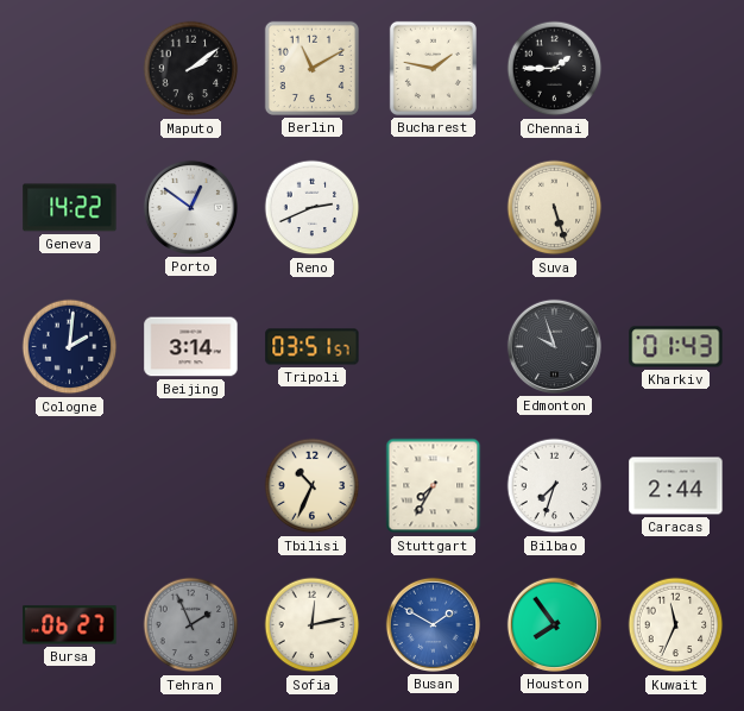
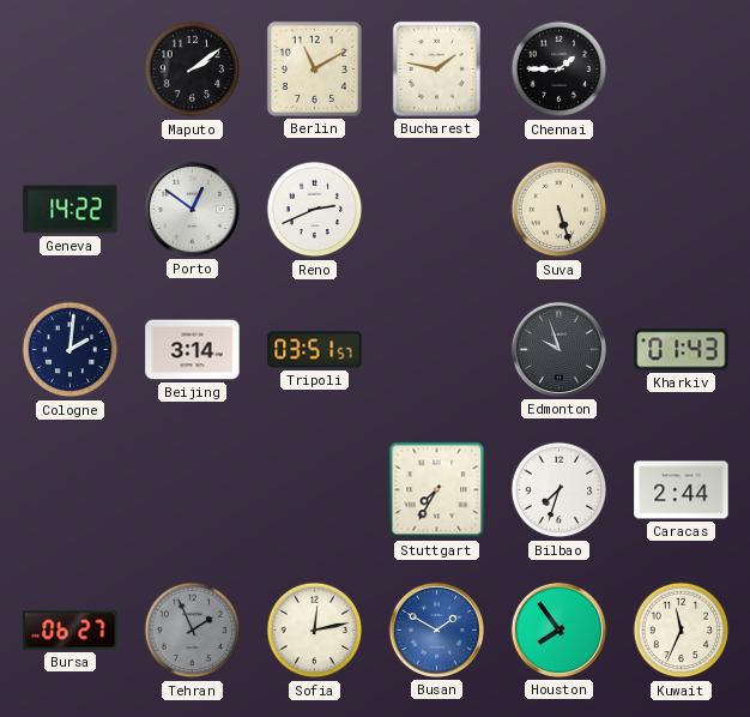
Tbilisi: 10:34 -> none (313, 486)
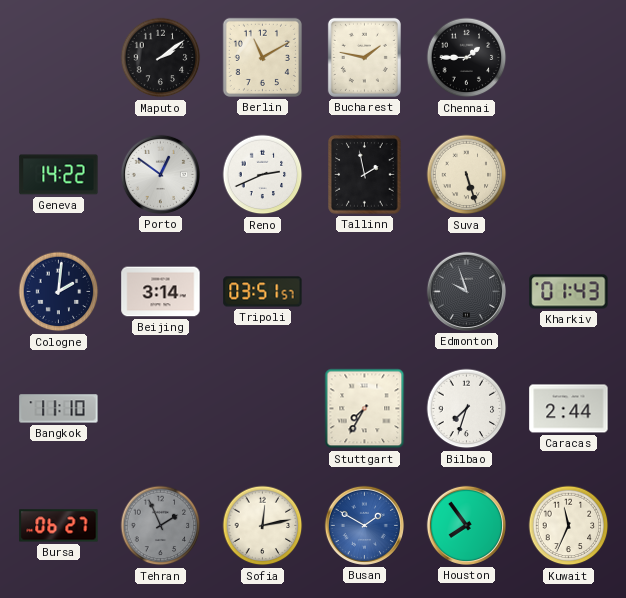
Tallinn: none -> 1:58 (365, 175)
Bangkok: none -> 11:10 (59, 409)
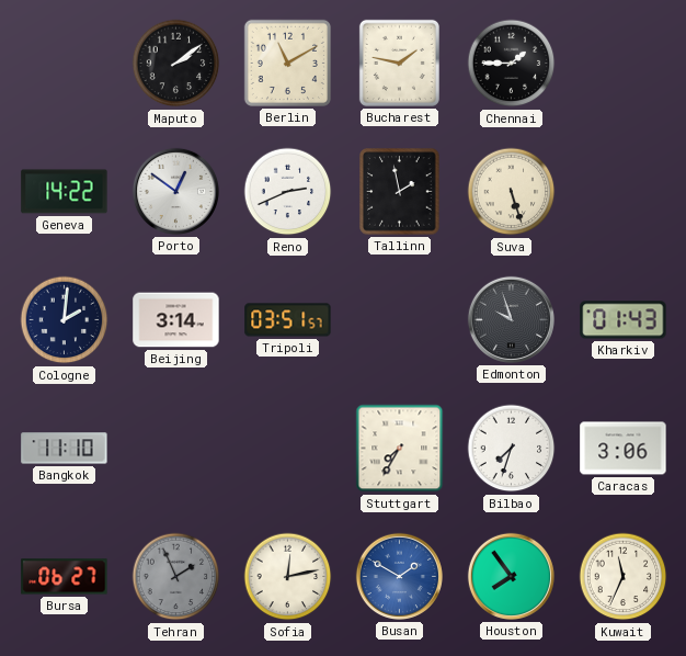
Caracas: 2:44 -> 3:06 (624, 449)
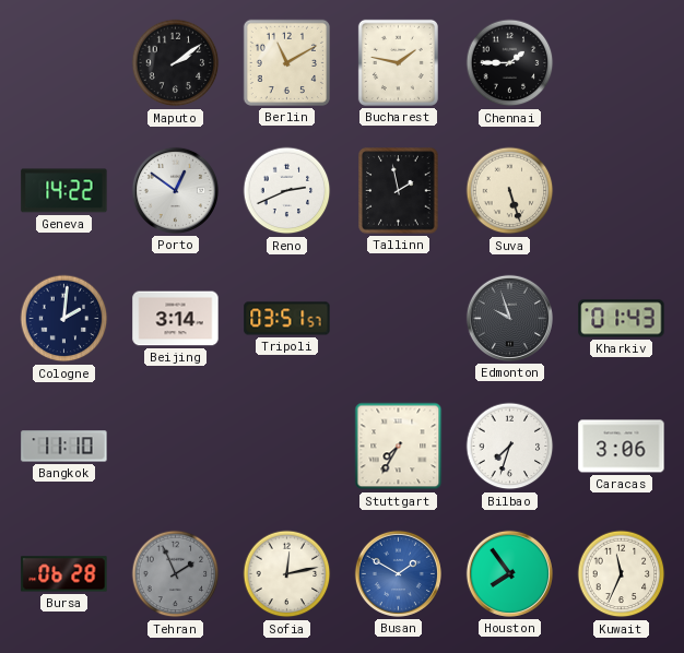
Bursa: 06:27 -> 06:28 (64, 574)
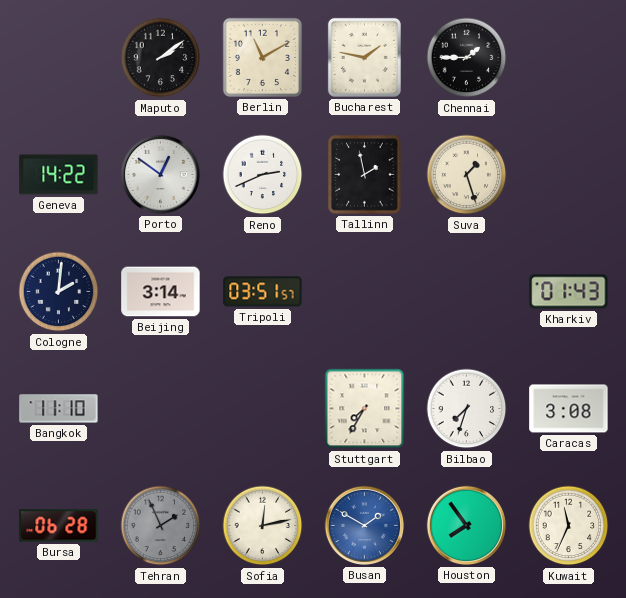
Suva: 5:27 -> 1:27 (467, 175)
Edmonton: 9:57 -> none (509, 318)
Caracas: 3:06 -> 3:08 (569, 409)
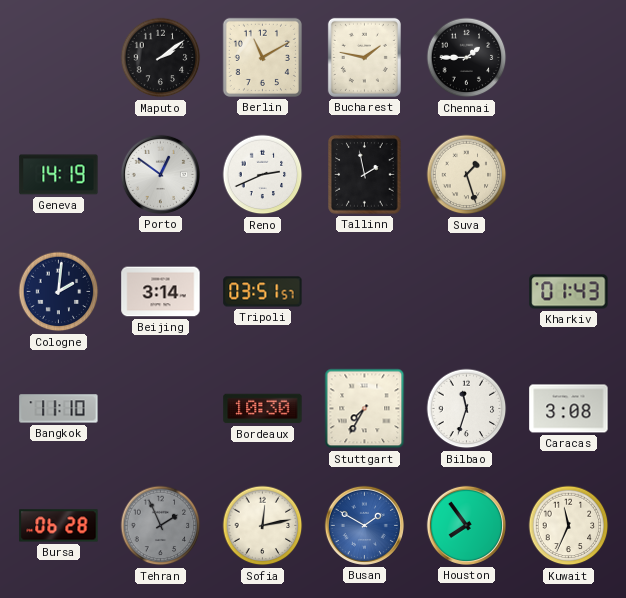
Geneva: 14:22 -> 14:19 (59, 175)
Bordeaux: none -> 10:30 (263, 409)
Bilbao: 7:33 -> 11:33 (467, 409)
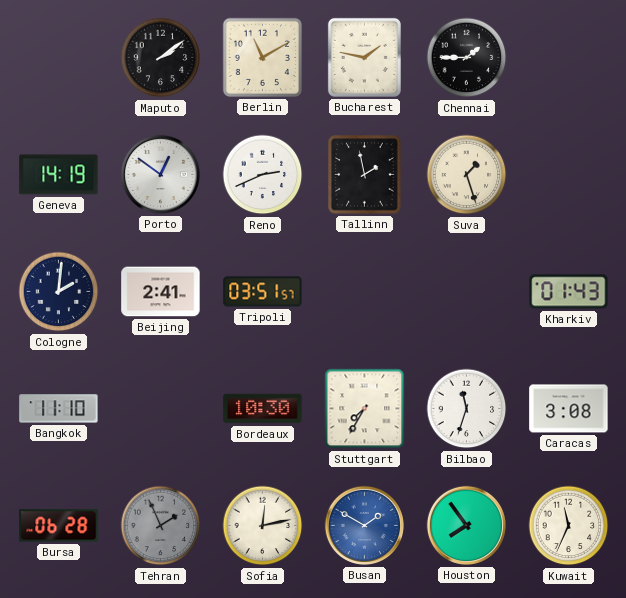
Beijing: 3:14 -> 2:41 (161, 292)
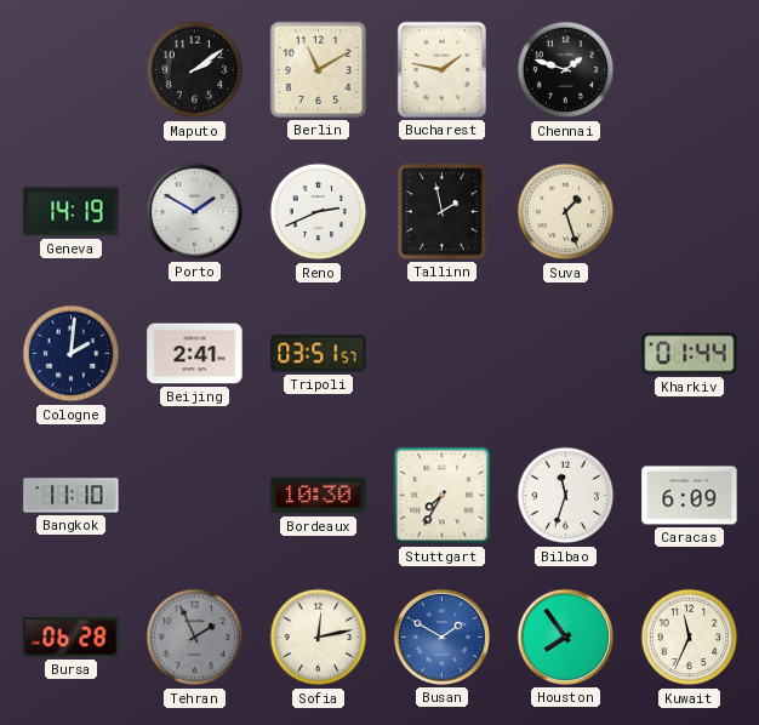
Chennai: 1:45 -> 1:48 (566, 70)
Porto: 12:51 -> 1:50 (194, 211)
Kharkiv: 01:43 -> 01:44 (690, 354)
Caracas: 3:08 -> 6:09 (690, 496)
